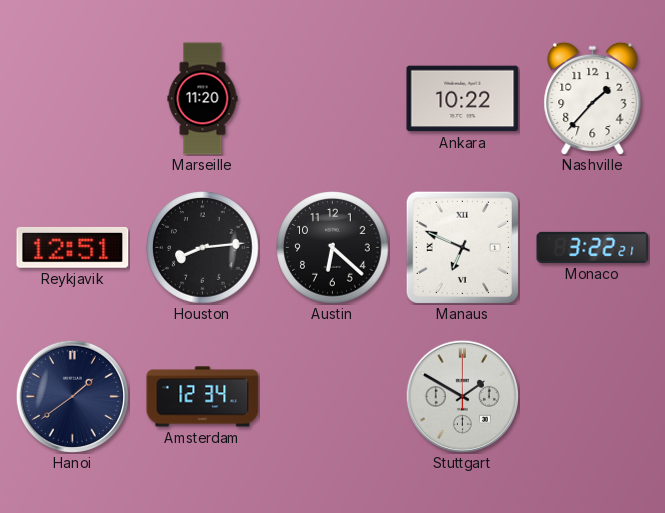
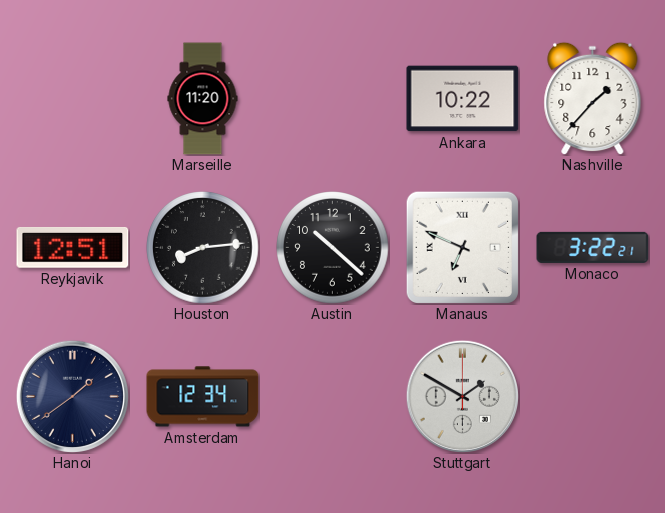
Austin: 6:22 -> 10:22 (333, 248)
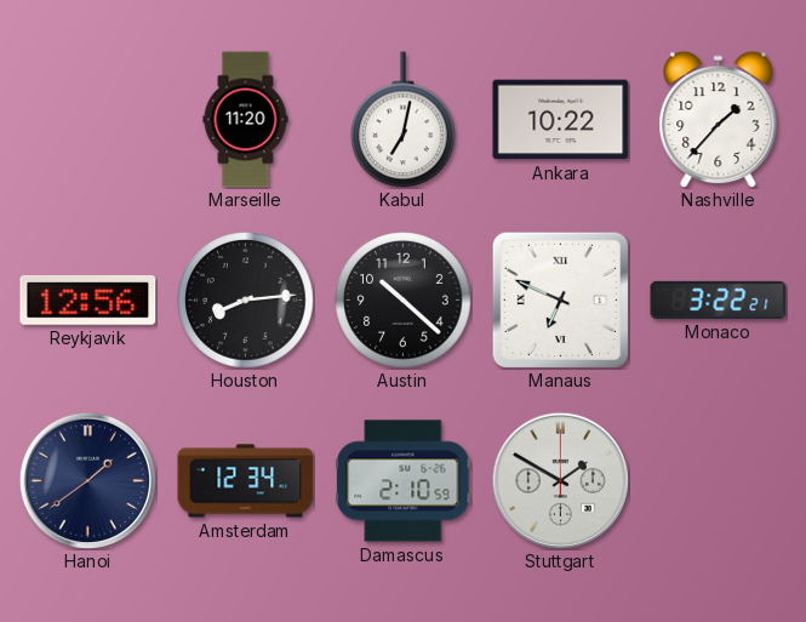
Kabul: none -> 7:02 (404, 120)
Reykjavik: 12:51 -> 12:56 (88, 301)
Damascus: none -> 2:10 (404, 481)
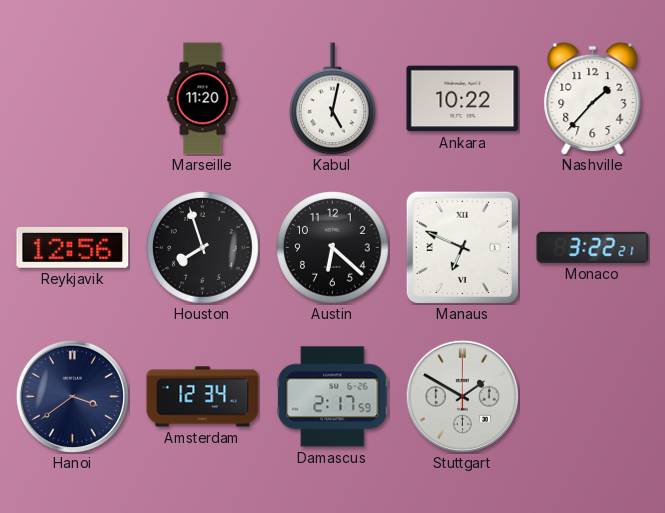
Kabul: 7:02 -> 5:02 (333, 99)
Houston: 8:14 -> 7:57 (203, 248)
Austin: 10:22 -> 6:22 (333, 248)
Hanoi: 1:39 -> 3:39 (72, 396)
Damascus: 2:10 -> 2:17 (333, 397)
